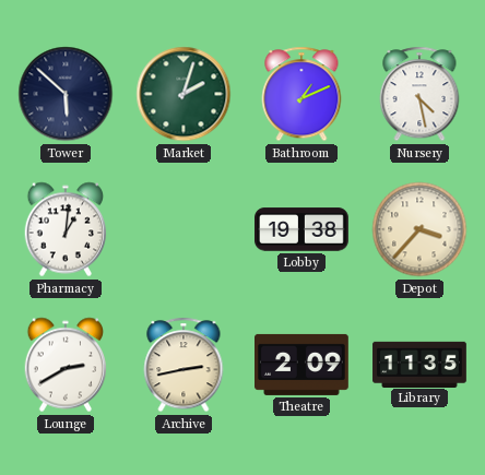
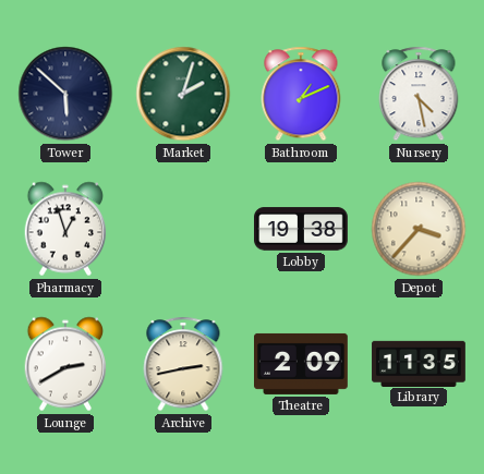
Pharmacy: 1:01 -> 12:57 (65, 229)
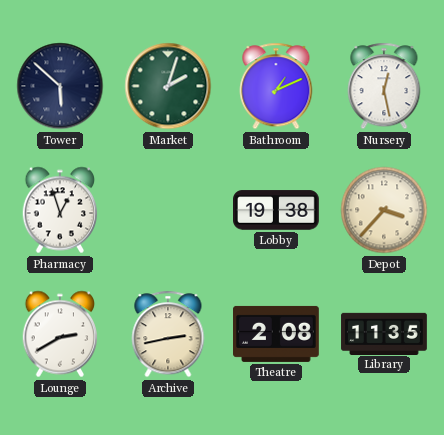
Nursery: 4:28 -> 12:28 (384, 86)
Theatre: 2:09 -> 2:08 (277, 334)
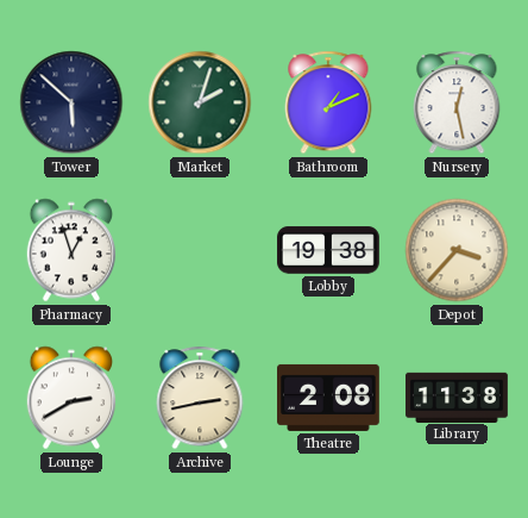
Library: 11:35 -> 11:38 (457, 397)
